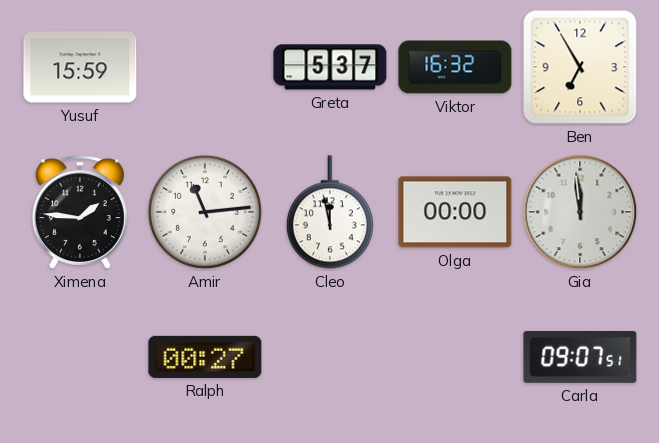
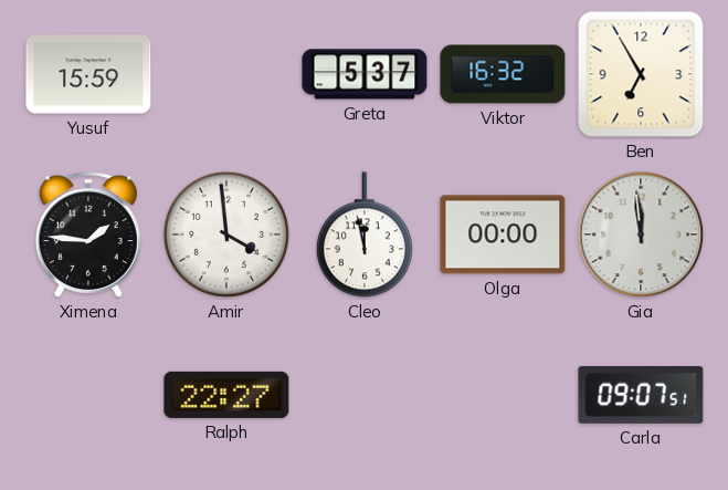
Amir: 11:14 -> 3:59 (226, 234)
Ralph: 00:27 -> 22:27 (226, 395)
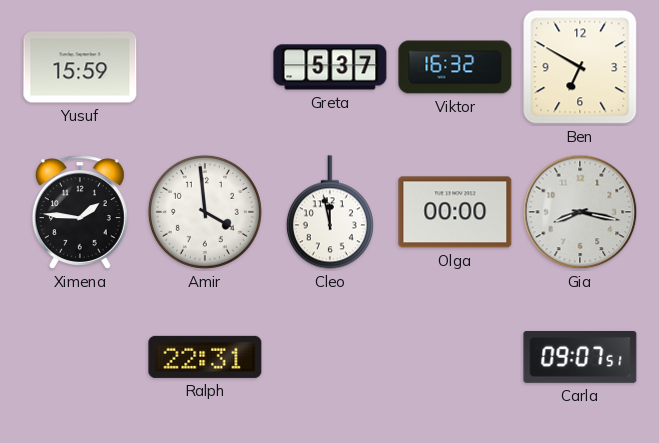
Ben: 6:55 -> 6:50 (580, 67)
Gia: 11:59 -> 8:17 (580, 212)
Ralph: 22:27 -> 22:31 (205, 357)
